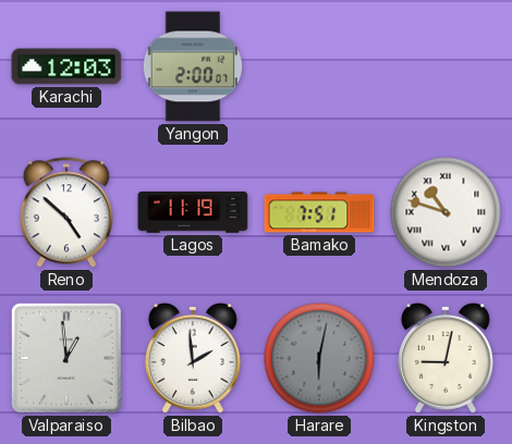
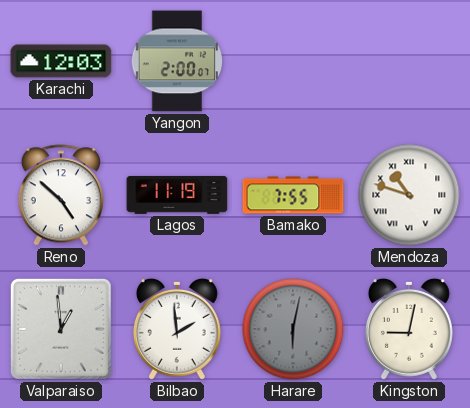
Bamako: 7:51 -> 7:55 (293, 195)
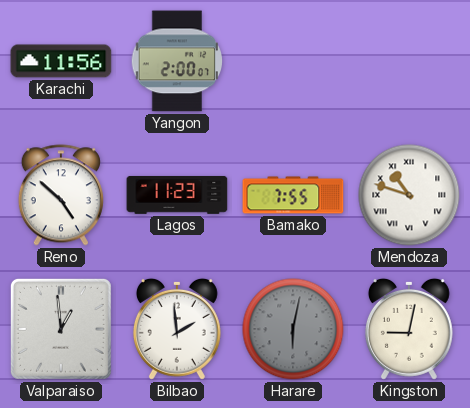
Karachi: 12:03 -> 11:56 (61, 61)
Lagos: 11:19 -> 11:23 (177, 195)
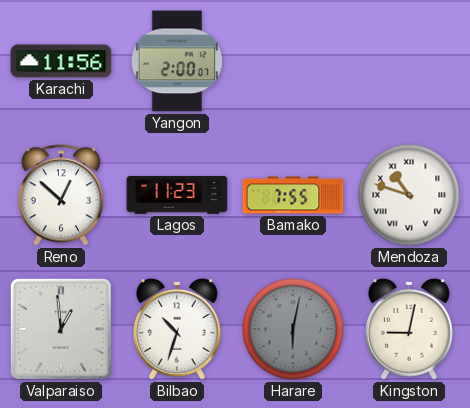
Reno: 4:52 -> 12:52 (61, 195)
Bilbao: 1:59 -> 10:33 (177, 329)
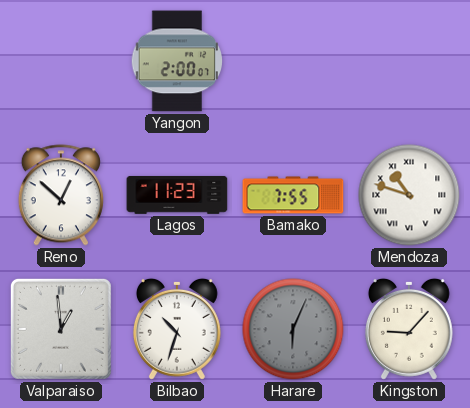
Karachi: 11:56 -> none (61, 61)
Harare: 6:02 -> 6:04 (293, 329)
Kingston: 9:02 -> 9:07 (409, 329)
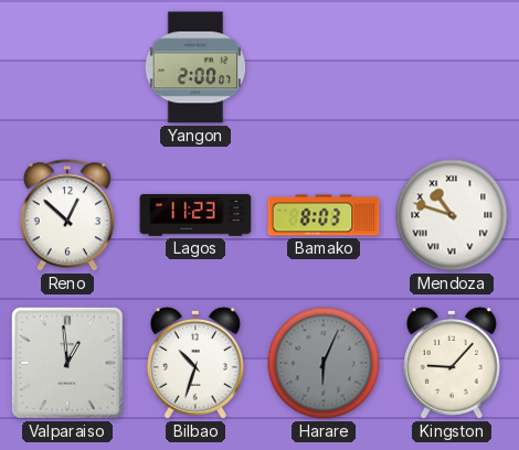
Bamako: 7:55 -> 8:03 (324, 215)
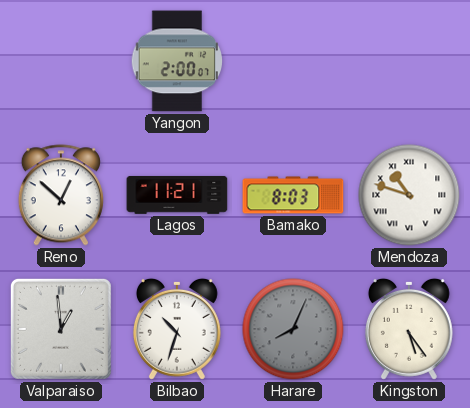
Lagos: 11:23 -> 11:21 (177, 195)
Harare: 6:04 -> 8:04 (293, 329)
Kingston: 9:07 -> 5:24 (409, 329)
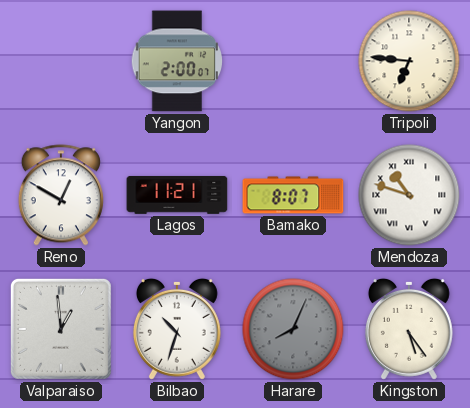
Tripoli: none -> 6:46 (409, 61)
Reno: 12:52 -> 12:50 (61, 195)
Bamako: 8:03 -> 8:07 (293, 195)
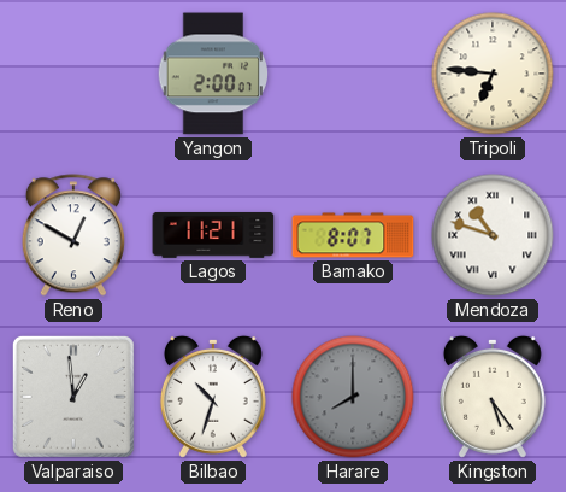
Harare: 8:04 -> 8:00 (353, 397)
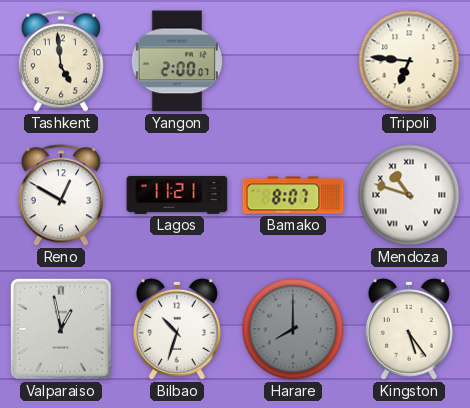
Tashkent: none -> 4:59 (61, 61)
Valparaiso: 12:59 -> 12:58 (61, 329)
